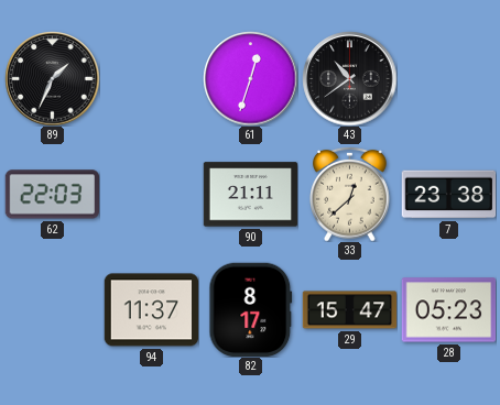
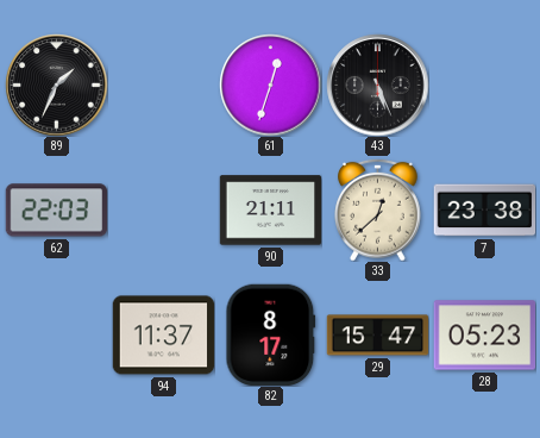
43: 10:39 -> 5:26 (377, 85)
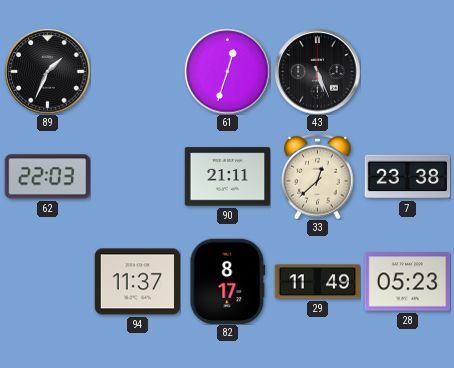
29: 15:47 -> 11:49 (317, 282)
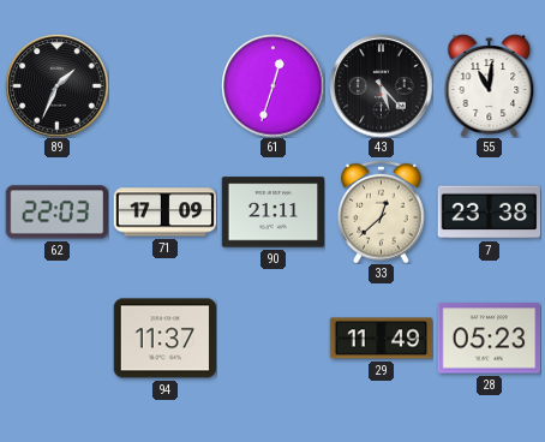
43: 5:26 -> 5:23 (381, 85)
55: none -> 11:01 (490, 85)
71: none -> 17:09 (164, 213)
82: 8:17 -> none (228, 281)
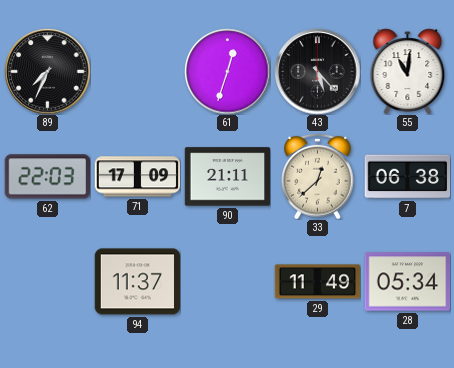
89: 1:34 -> 7:34 (47, 71)
7: 23:38 -> 06:38 (407, 177)
28: 05:23 -> 05:34 (407, 282)
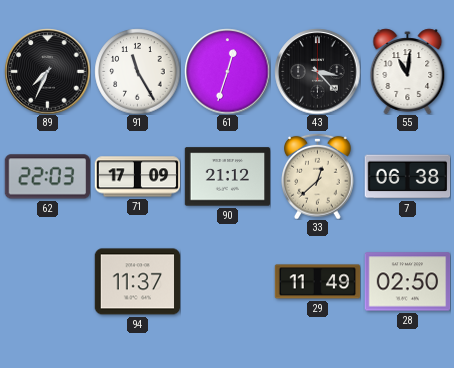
91: none -> 11:25 (137, 71)
43: 5:23 -> 3:23 (317, 71)
90: 21:11 -> 21:12 (227, 177)
28: 05:34 -> 02:50 (407, 282)
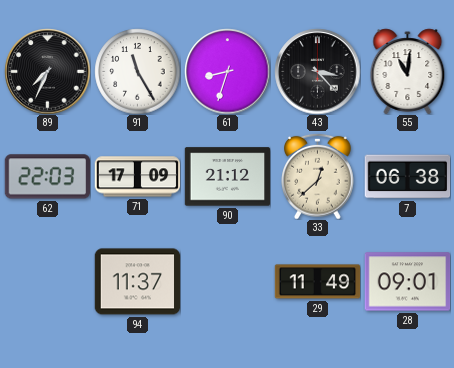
61: 12:33 -> 8:33 (227, 71)
28: 02:50 -> 09:01 (407, 282)
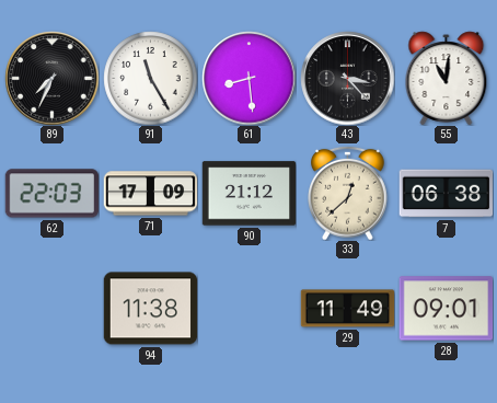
61: 8:33 -> 8:29 (248, 78)
94: 11:37 -> 11:38 (150, 309)
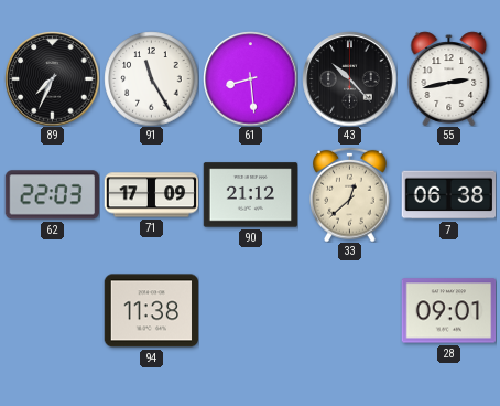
43: 3:23 -> 10:23 (349, 78)
55: 11:01 -> 2:43 (449, 78)
29: 11:49 -> none (347, 309)
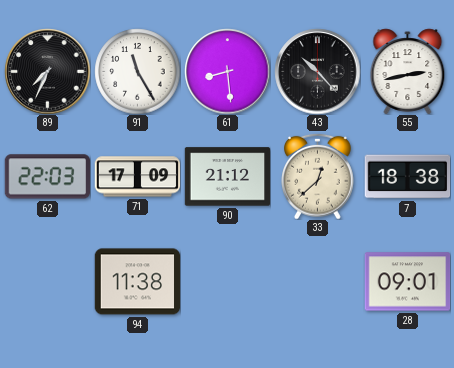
7: 06:38 -> 18:38 (407, 177)
